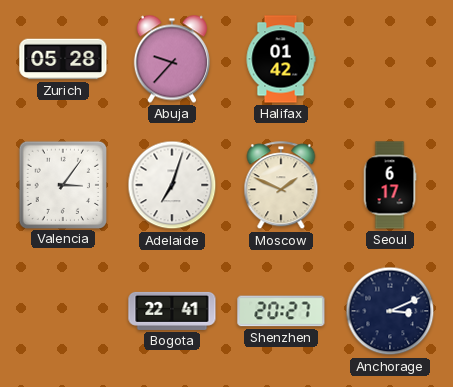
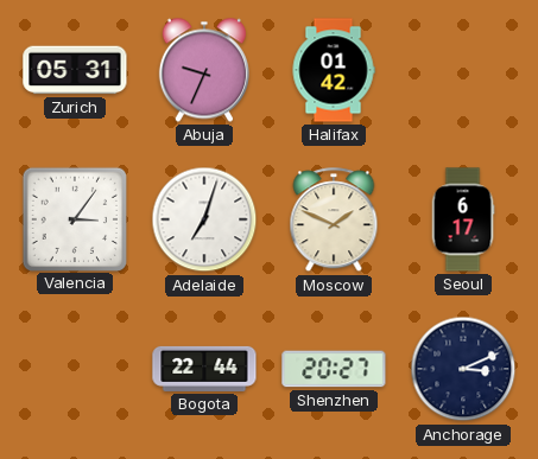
Zurich: 05:28 -> 05:31 (75, 70)
Abuja: 9:37 -> 9:34 (204, 70)
Bogota: 22:41 -> 22:44 (204, 369)
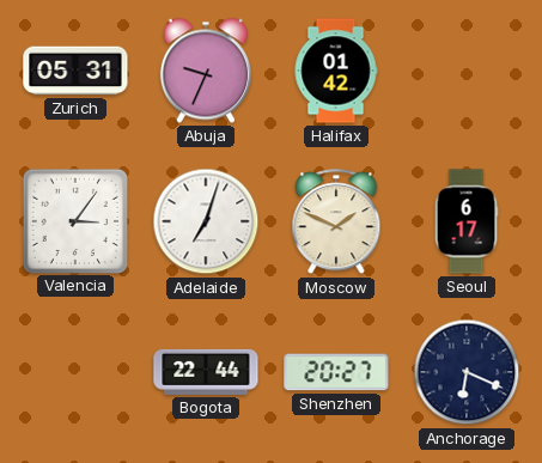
Anchorage: 3:11 -> 6:19 (467, 372)
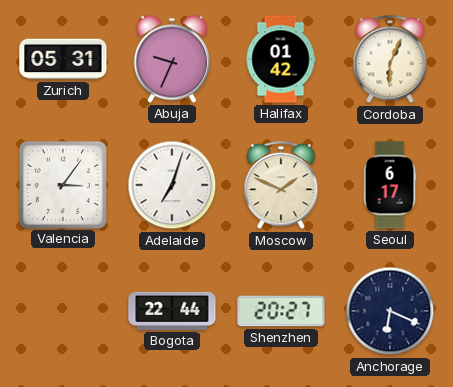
Cordoba: none -> 6:04 (390, 60)
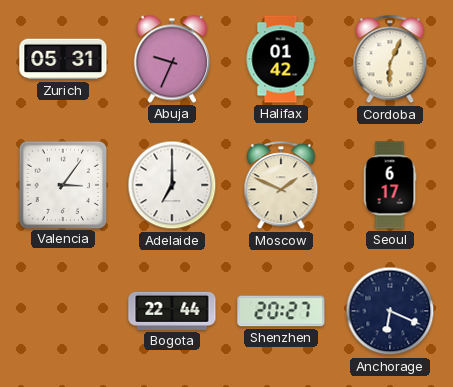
Adelaide: 7:03 -> 7:00 (172, 185)
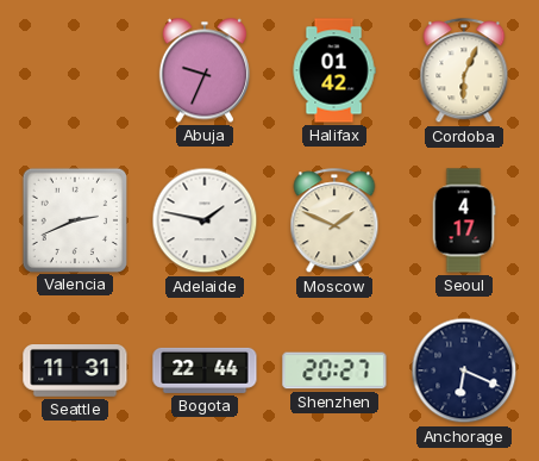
Zurich: 05:31 -> none (63, 59)
Valencia: 3:06 -> 2:41 (74, 219)
Adelaide: 7:00 -> 1:47 (205, 220)
Seoul: 6:17 -> 4:17 (464, 220)
Seattle: none -> 11:31 (75, 372)
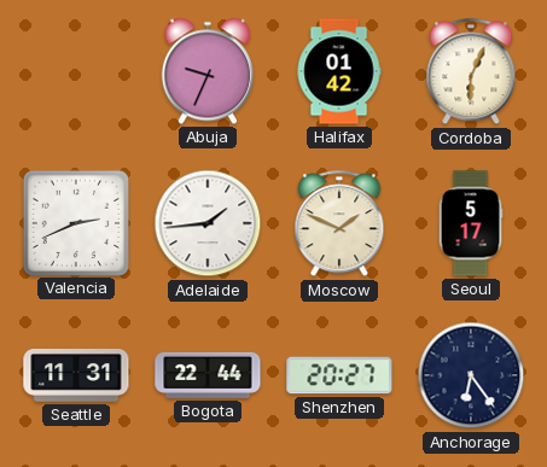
Adelaide: 1:47 -> 1:44 (208, 223)
Seoul: 4:17 -> 5:17 (471, 223)
Anchorage: 6:19 -> 6:24 (471, 375)
